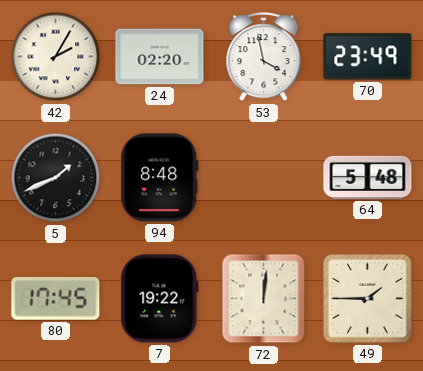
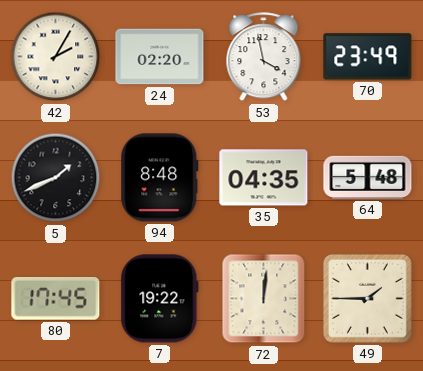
35: none -> 04:35 (264, 178)
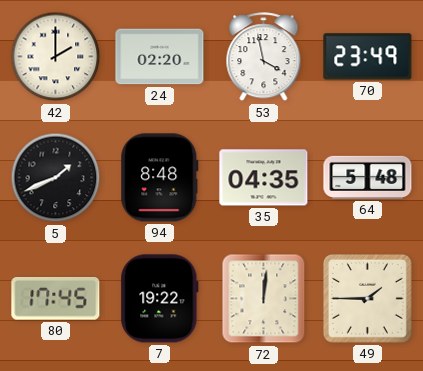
42: 2:05 -> 2:00 (56, 57)
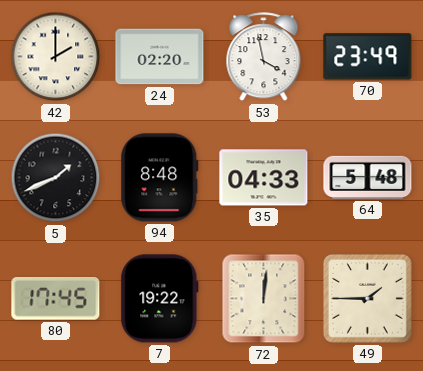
35: 04:35 -> 04:33 (264, 178)
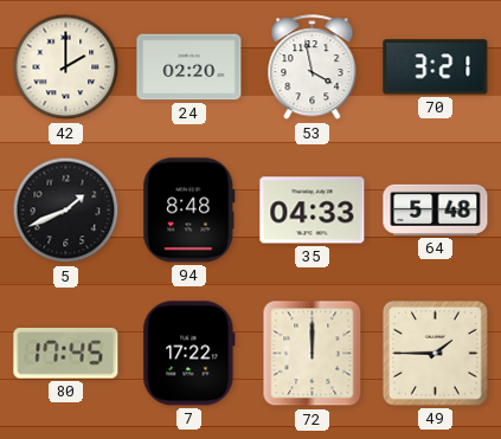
70: 23:49 -> 3:21 (436, 67)
7: 19:22 -> 17:22 (190, 354)
72: 12:01 -> 12:00 (313, 354)
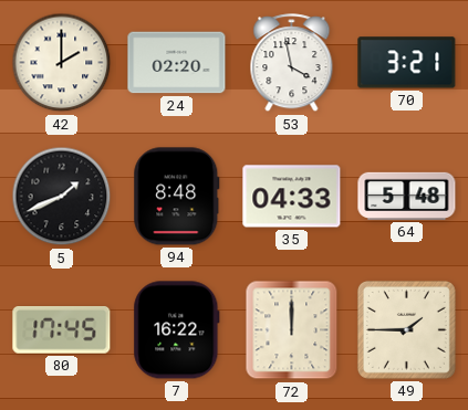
7: 17:22 -> 16:22 (177, 330)
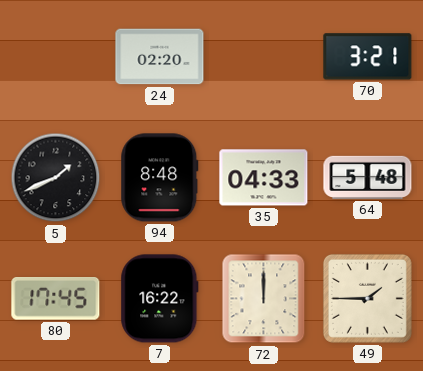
42: 2:00 -> none (62, 63)
53: 3:58 -> none (292, 63)
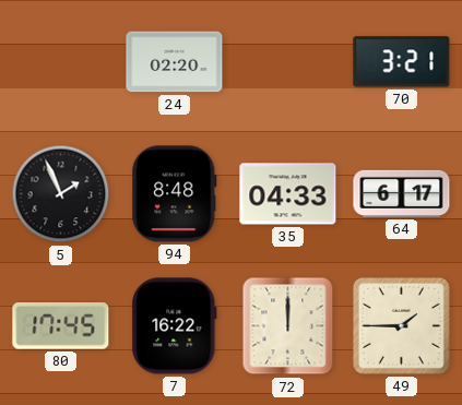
5: 1:41 -> 1:56 (61, 194)
64: 5:48 -> 6:17 (402, 193)
